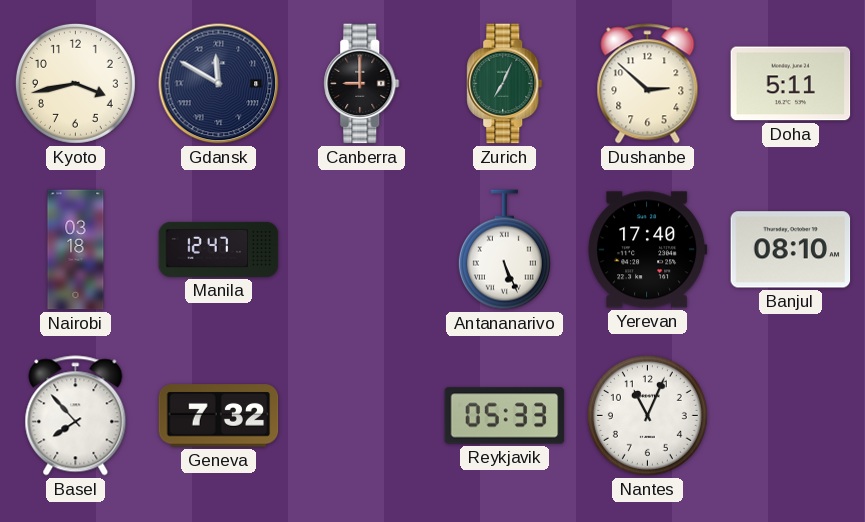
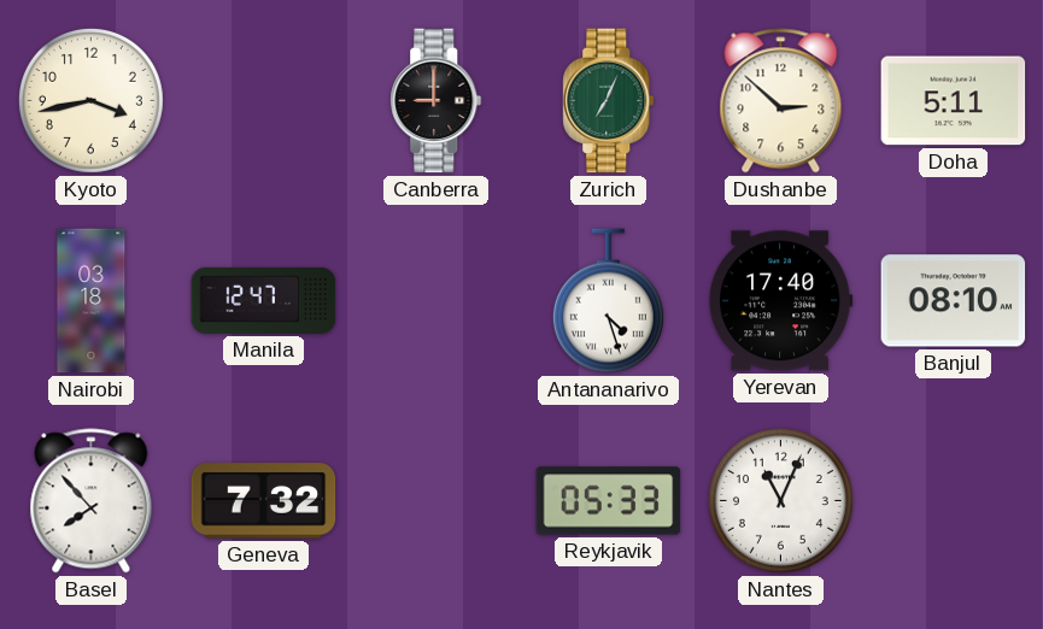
Gdansk: 11:50 -> none (219, 84)
Antananarivo: 5:26 -> 4:27 (608, 301)
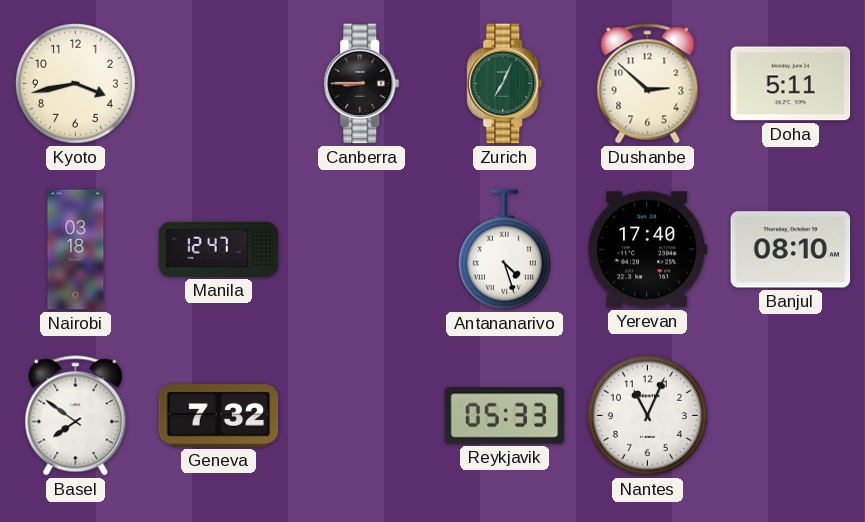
Canberra: 9:00 -> 8:45 (362, 84)
Basel: 7:53 -> 7:51 (76, 416)
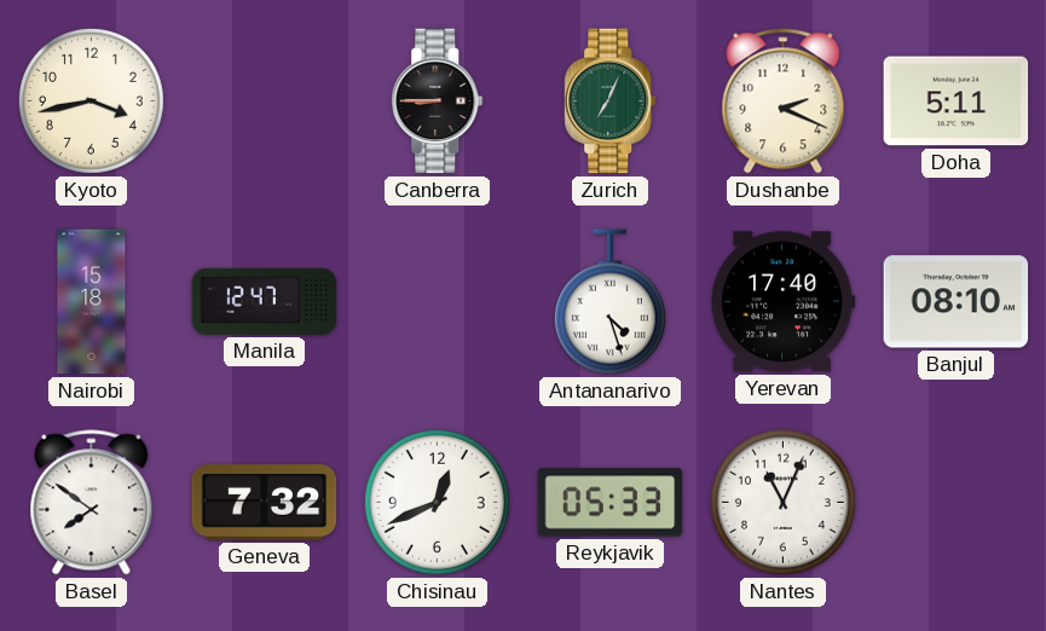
Dushanbe: 2:52 -> 2:19 (784, 102)
Nairobi: 03:18 -> 15:18 (92, 302)
Chisinau: none -> 12:41 (437, 502)
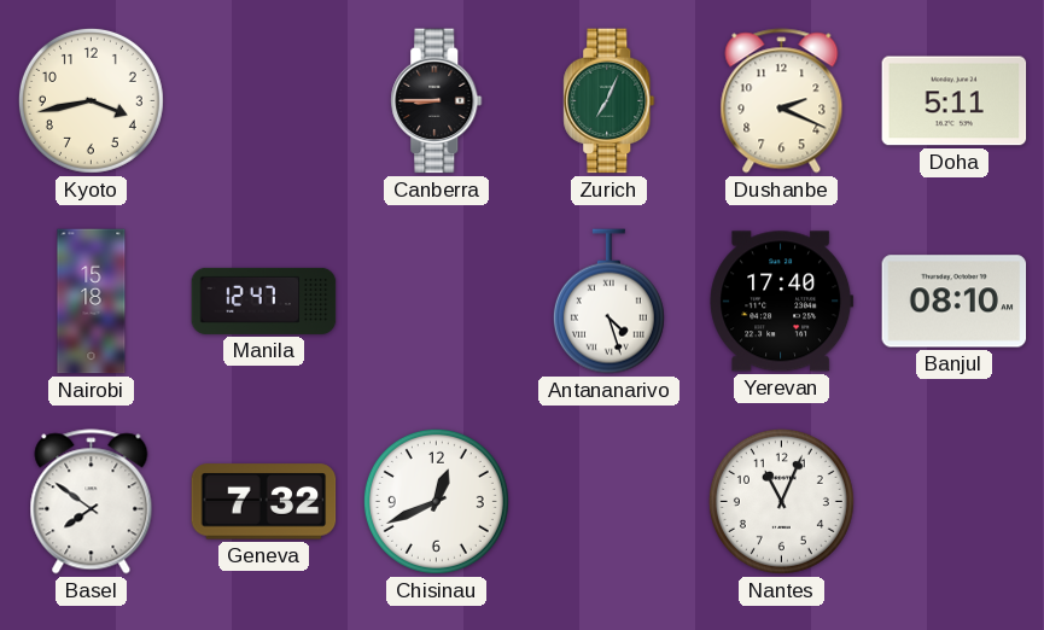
Reykjavik: 05:33 -> none (611, 503)
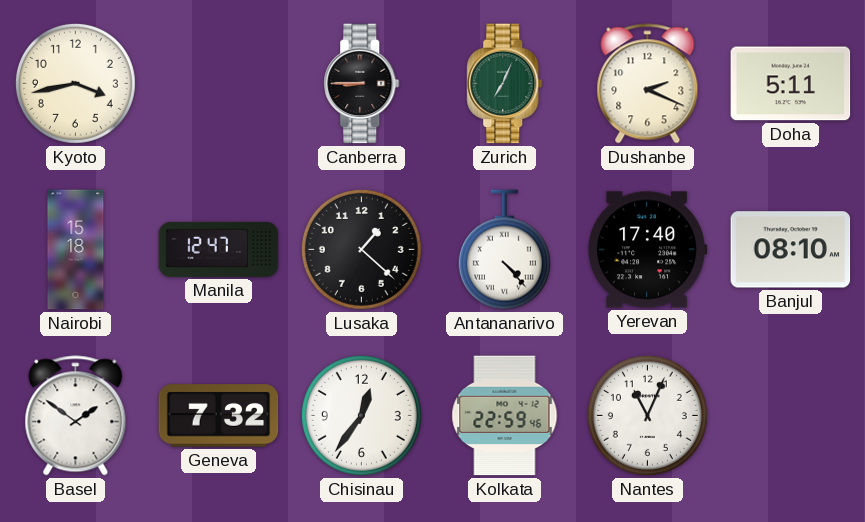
Lusaka: none -> 1:22 (361, 249)
Antananarivo: 4:27 -> 4:23 (504, 250)
Basel: 7:51 -> 1:51 (76, 416)
Chisinau: 12:41 -> 12:36 (361, 415)
Kolkata: none -> 22:59 (505, 416)
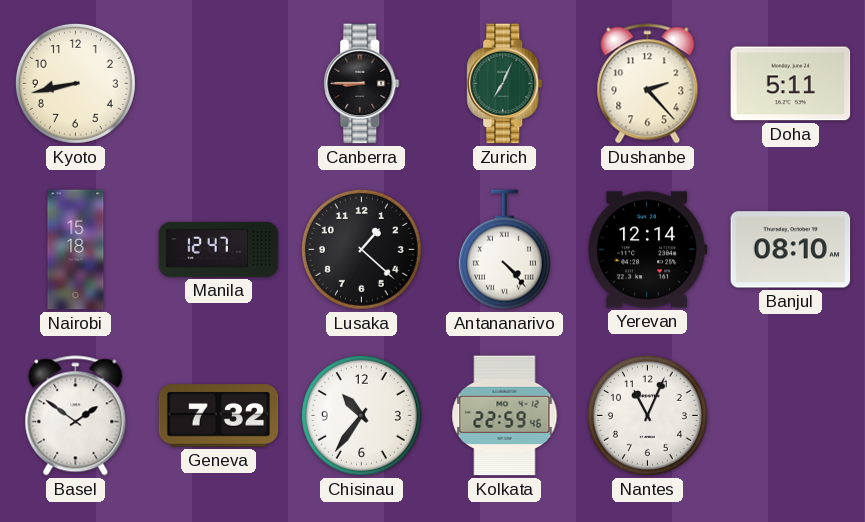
Kyoto: 3:43 -> 8:43 (75, 83)
Dushanbe: 2:19 -> 2:23 (648, 84)
Yerevan: 17:40 -> 12:14 (648, 250)
Chisinau: 12:36 -> 10:36 (361, 415)
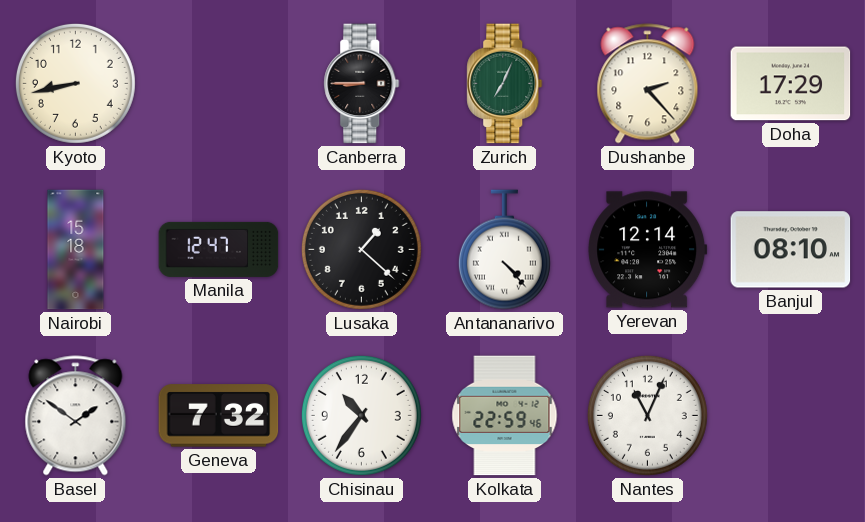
Doha: 5:11 -> 17:29 (791, 84)
